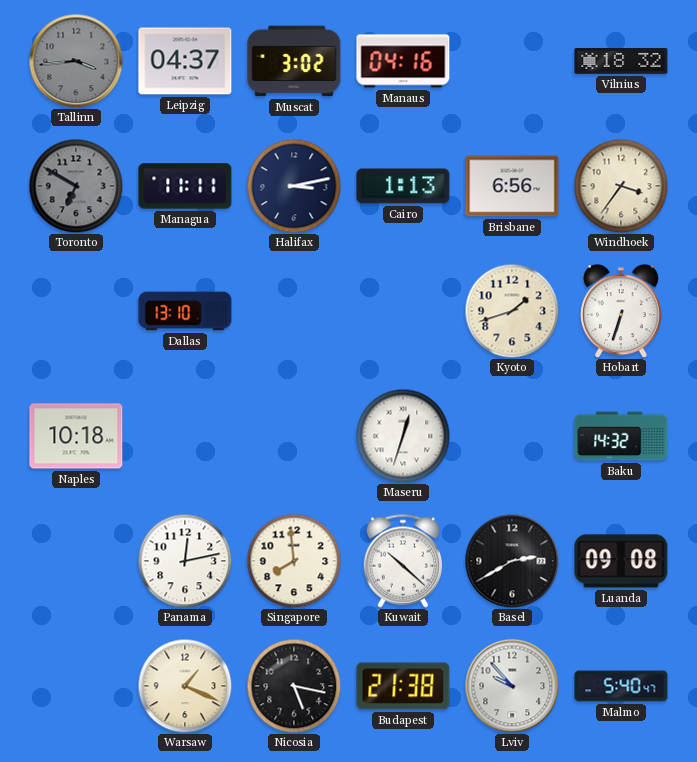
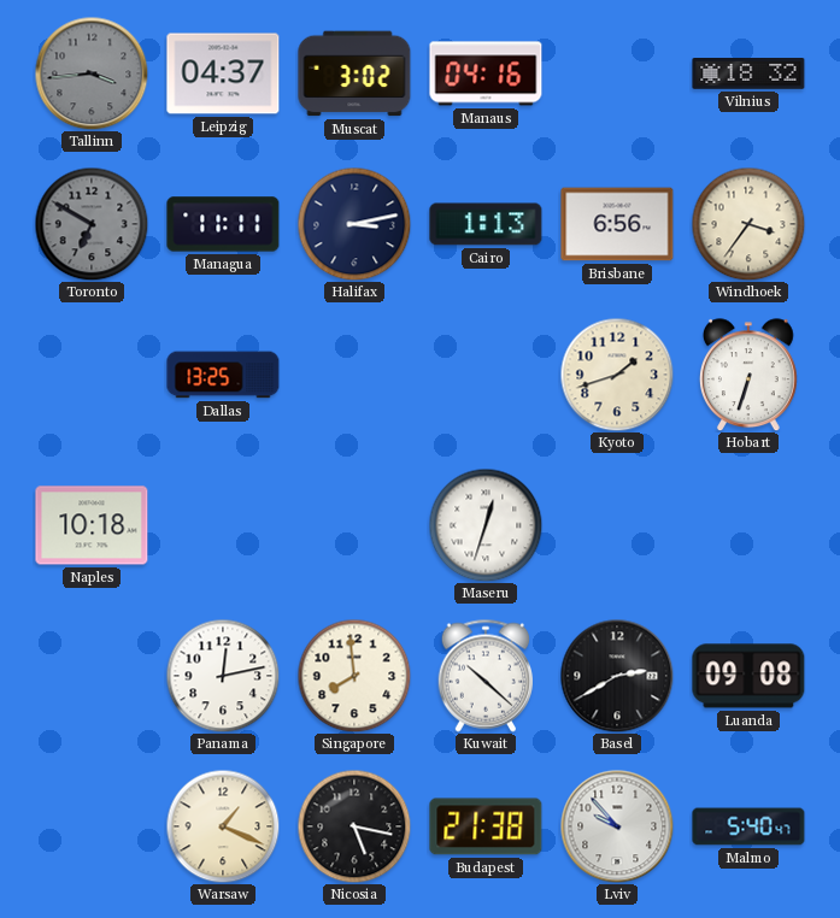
Dallas: 13:10 -> 13:25 (223, 375)
Baku: 14:32 -> none (621, 436)
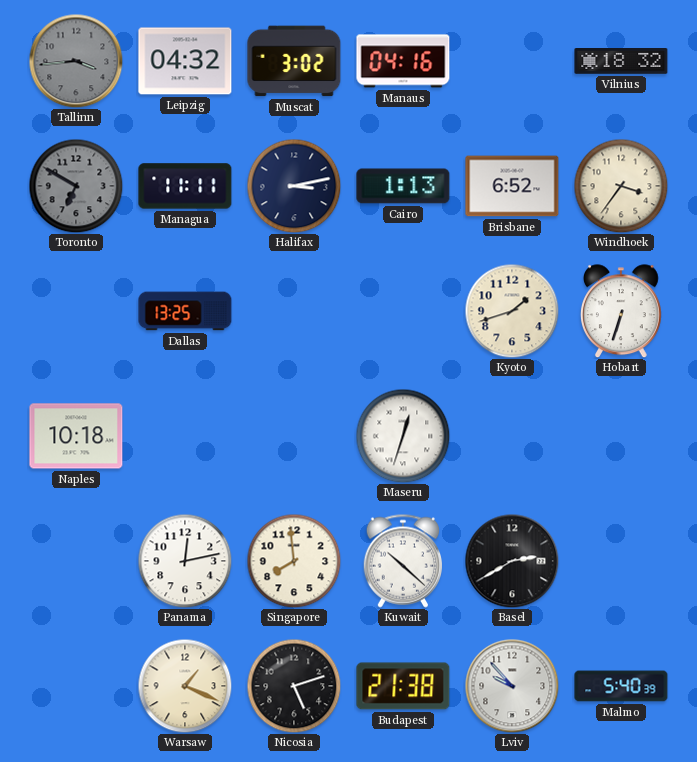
Leipzig: 04:37 -> 04:32 (185, 61)
Brisbane: 6:56 -> 6:52 (512, 186)
Luanda: 09:08 -> none (748, 676)
Nicosia: 5:17 -> 5:12 (294, 686)
Malmo: 5:40:47 -> 5:40:39 (621, 686)
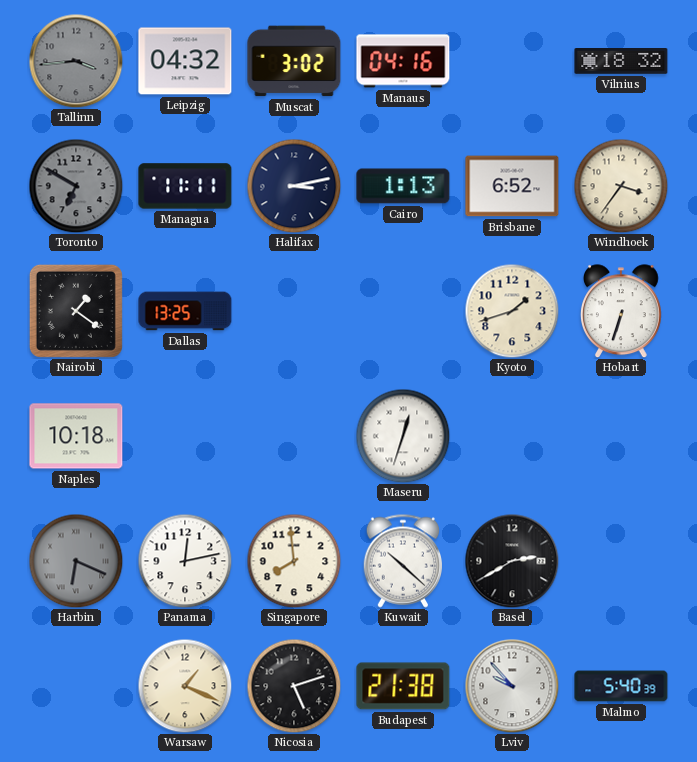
Nairobi: none -> 1:21 (76, 311)
Harbin: none -> 6:19 (76, 561)
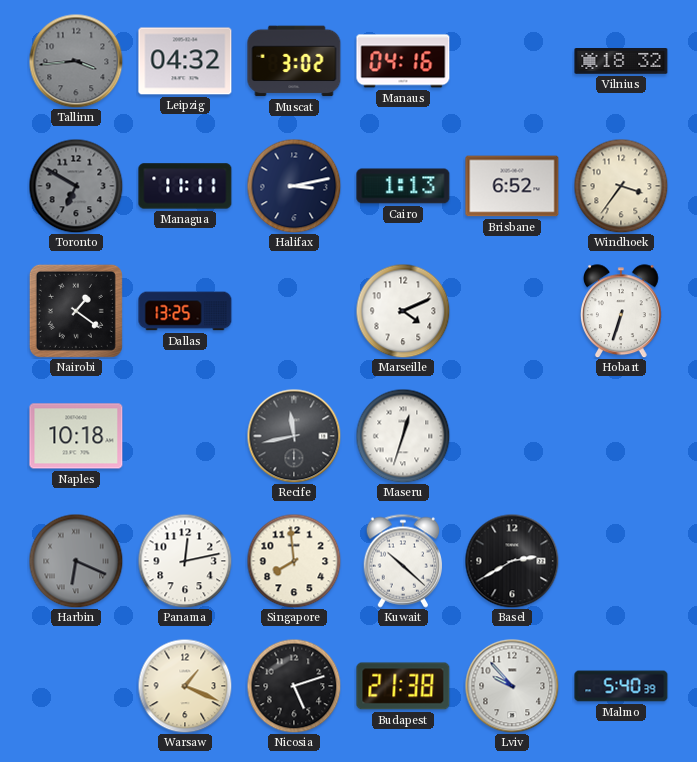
Marseille: none -> 4:11 (403, 311)
Kyoto: 1:42 -> none (512, 311)
Recife: none -> 11:43 (294, 436)
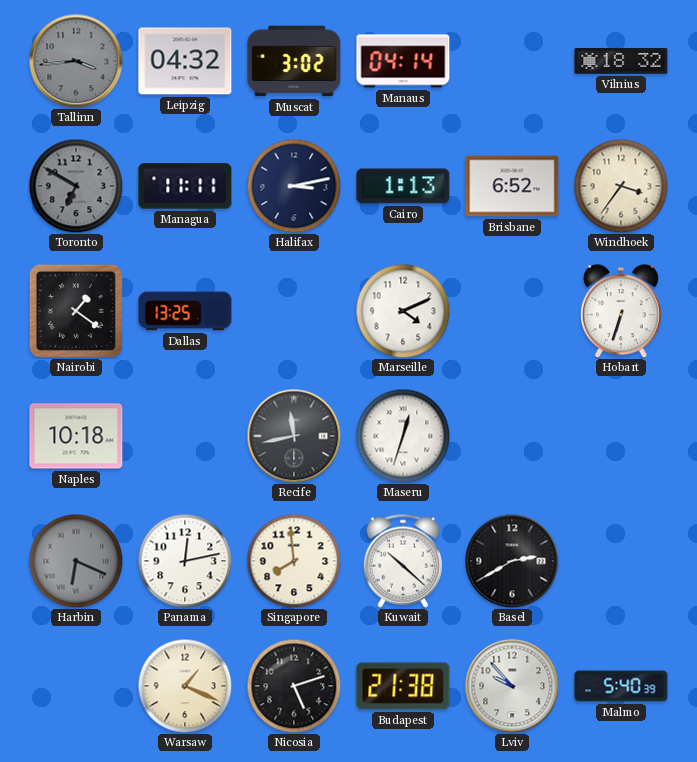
Manaus: 04:16 -> 04:14 (403, 61)
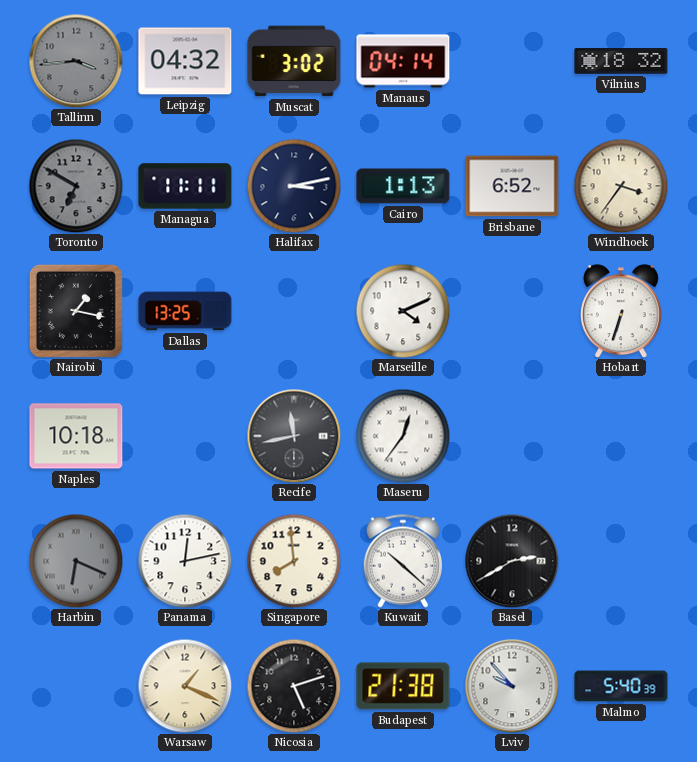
Nairobi: 1:21 -> 1:17 (76, 311)
Maseru: 12:33 -> 12:36 (403, 436)
